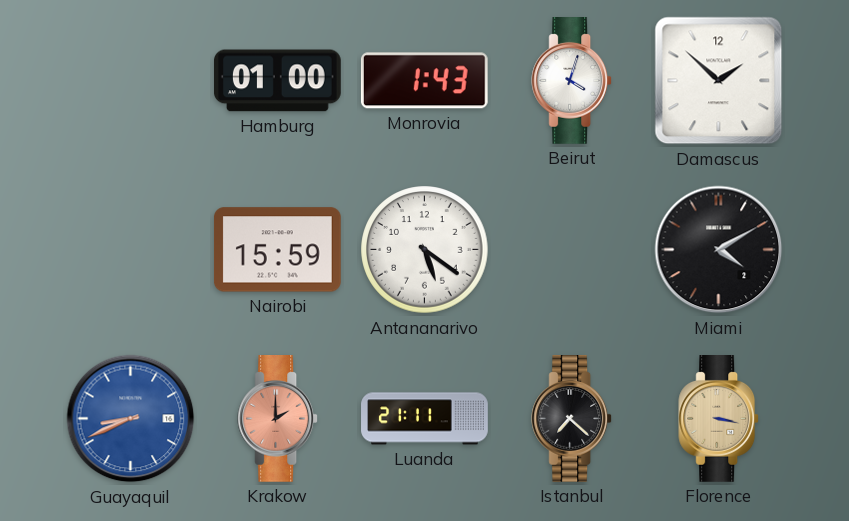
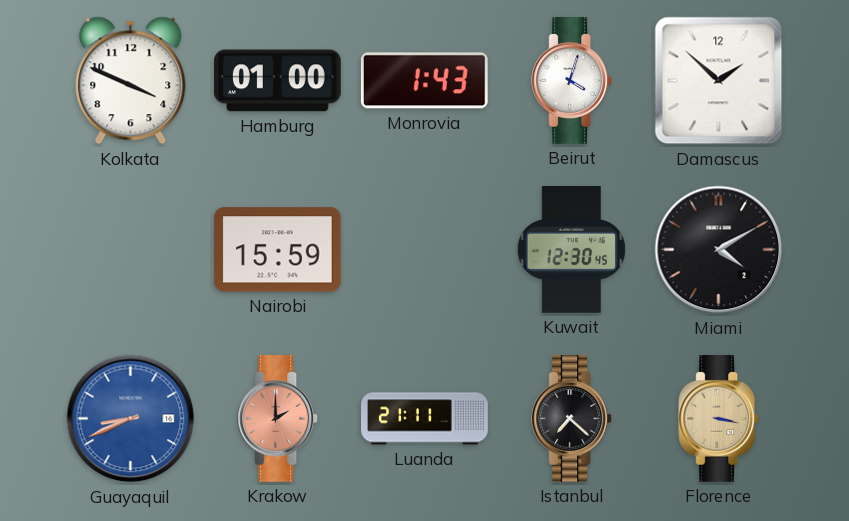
Kolkata: none -> 3:49 (131, 81)
Antananarivo: 5:21 -> none (425, 250)
Kuwait: none -> 12:30 (571, 250)
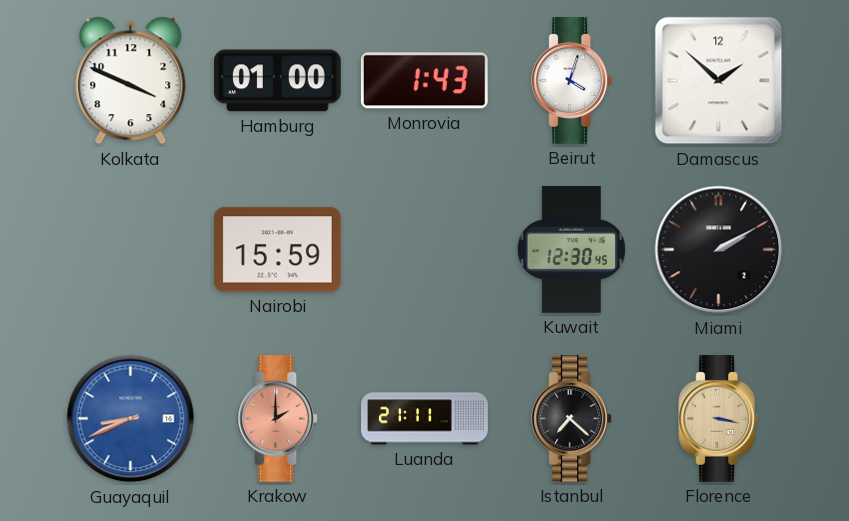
Miami: 4:10 -> 2:10 (719, 250)
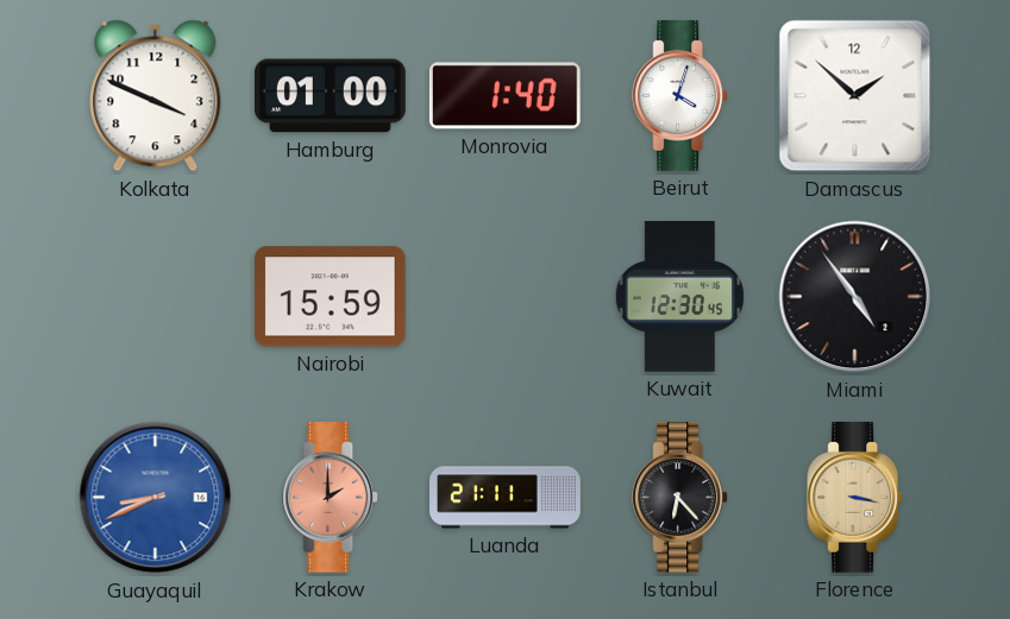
Monrovia: 1:43 -> 1:40 (504, 96)
Miami: 2:10 -> 4:54 (855, 297)
Istanbul: 7:22 -> 6:23 (680, 498)
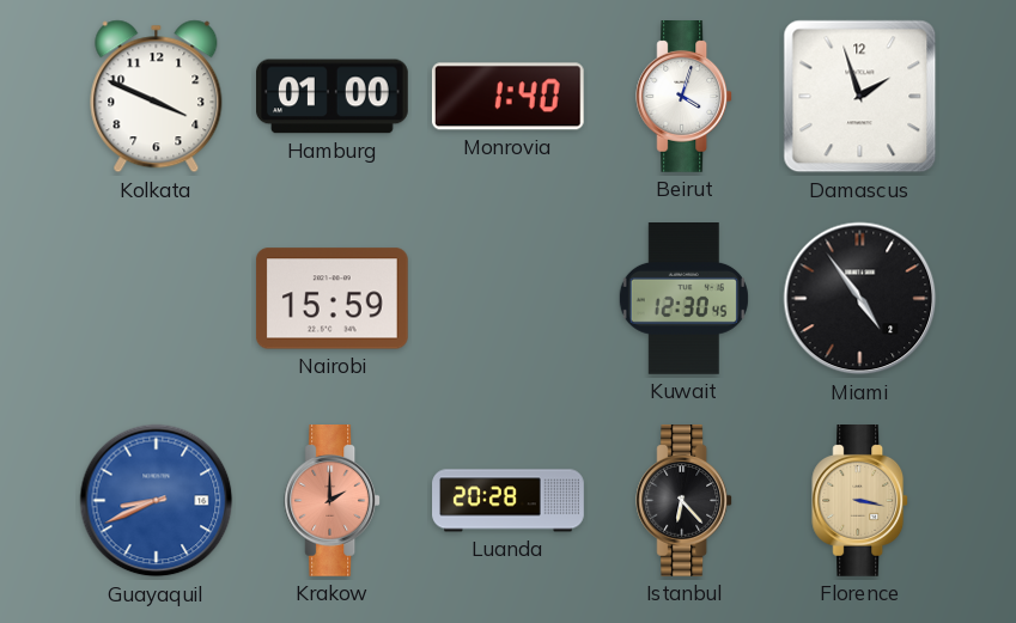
Damascus: 1:52 -> 1:57 (860, 97)
Luanda: 21:11 -> 20:28 (509, 501)
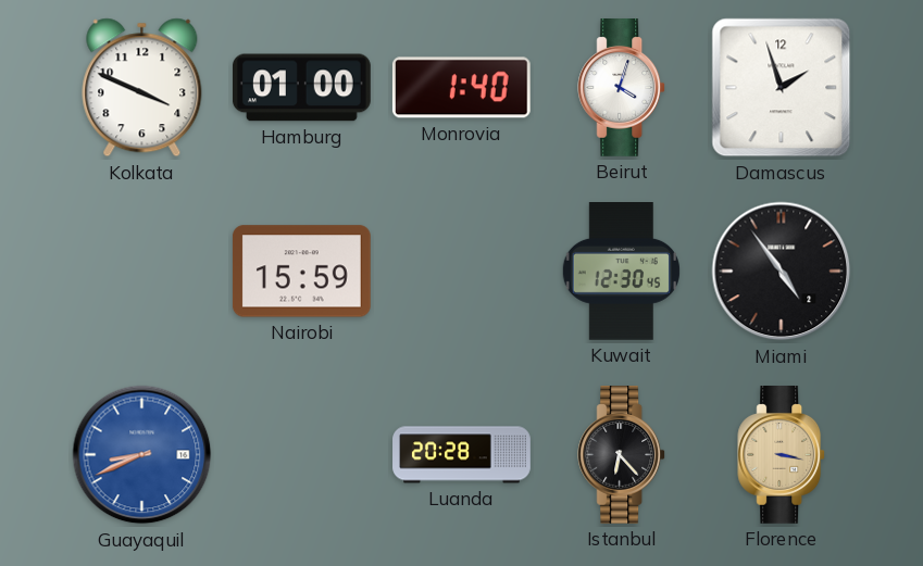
Krakow: 2:00 -> none (333, 501)
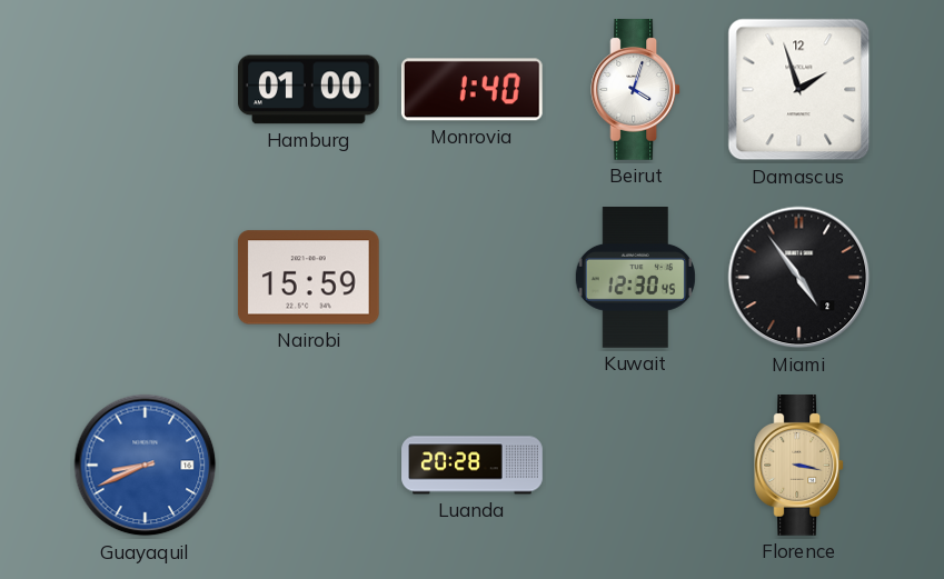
Kolkata: 3:49 -> none (142, 88)
Istanbul: 6:23 -> none (622, 455)
